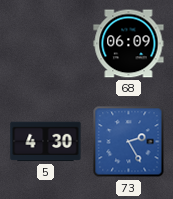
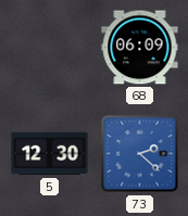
5: 4:30 -> 12:30 (50, 154)
73: 2:25 -> 2:22 (140, 154)
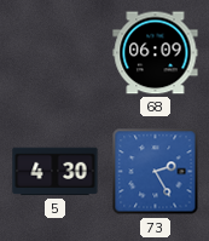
5: 12:30 -> 4:30 (56, 172)
73: 2:22 -> 2:25 (156, 172)
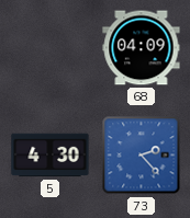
68: 06:09 -> 04:09 (142, 48)
73: 2:25 -> 2:23 (142, 156)
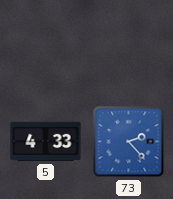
68: 04:09 -> none (142, 48)
5: 4:30 -> 4:33 (46, 142)
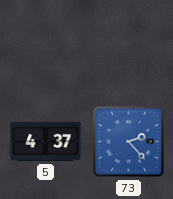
5: 4:33 -> 4:37 (46, 142)
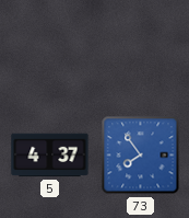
73: 2:23 -> 7:54 (141, 156)
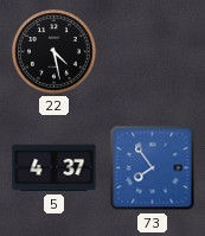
22: none -> 4:28 (55, 52)
